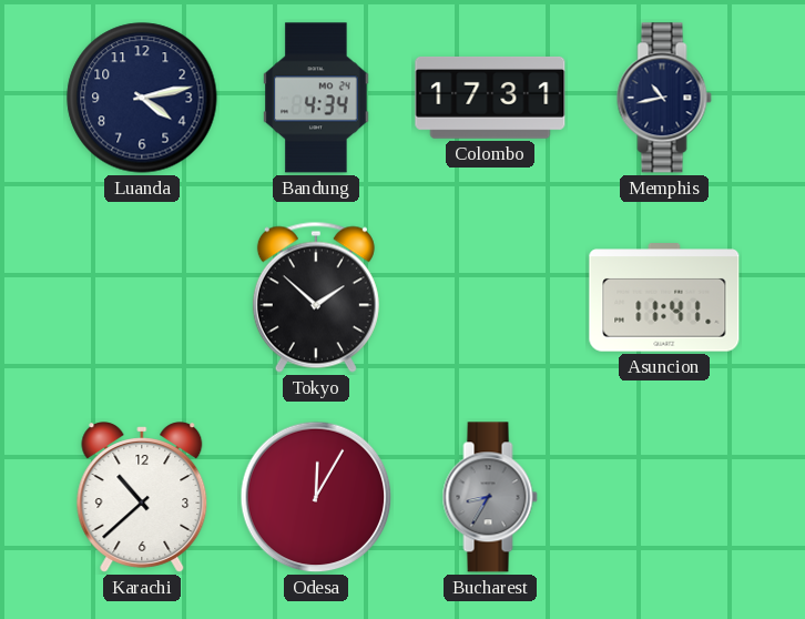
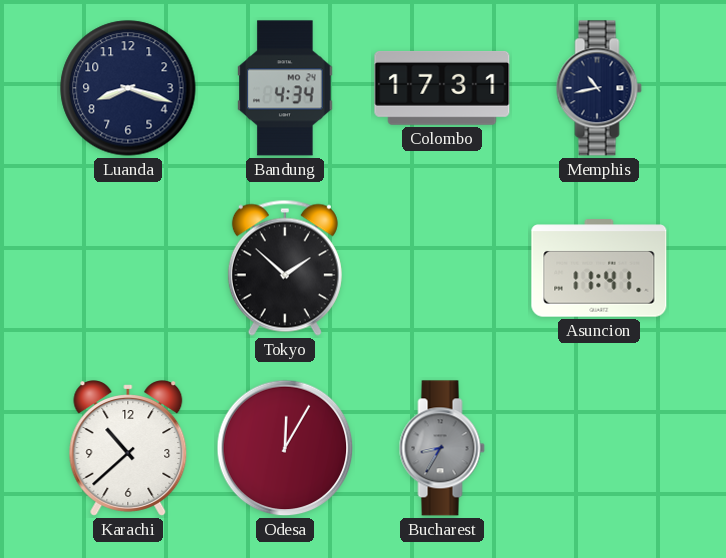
Luanda: 4:13 -> 8:18 (128, 88)
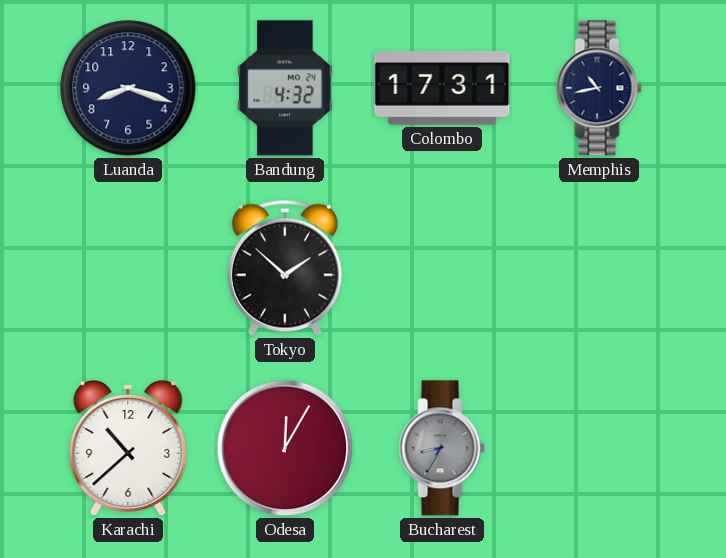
Bandung: 4:34 -> 4:32 (285, 88)
Asuncion: 11:41 -> none (599, 268)
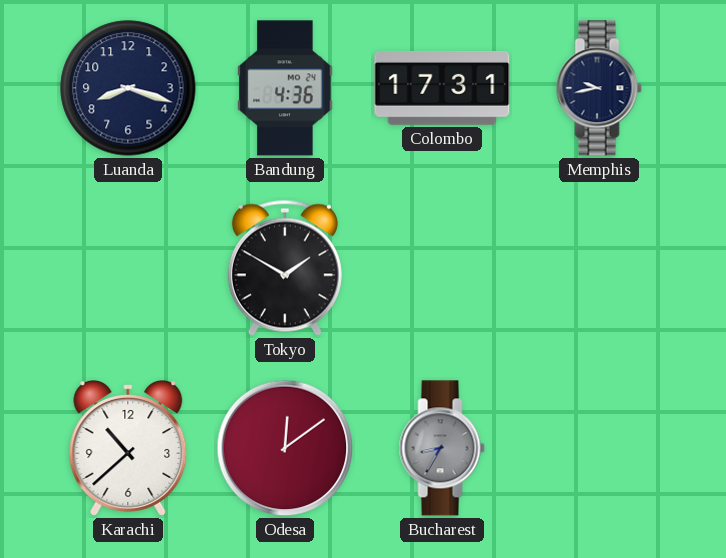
Bandung: 4:32 -> 4:36 (285, 88)
Memphis: 10:43 -> 9:43 (599, 88)
Tokyo: 1:52 -> 1:50 (285, 268)
Odesa: 12:05 -> 12:09 (285, 448)
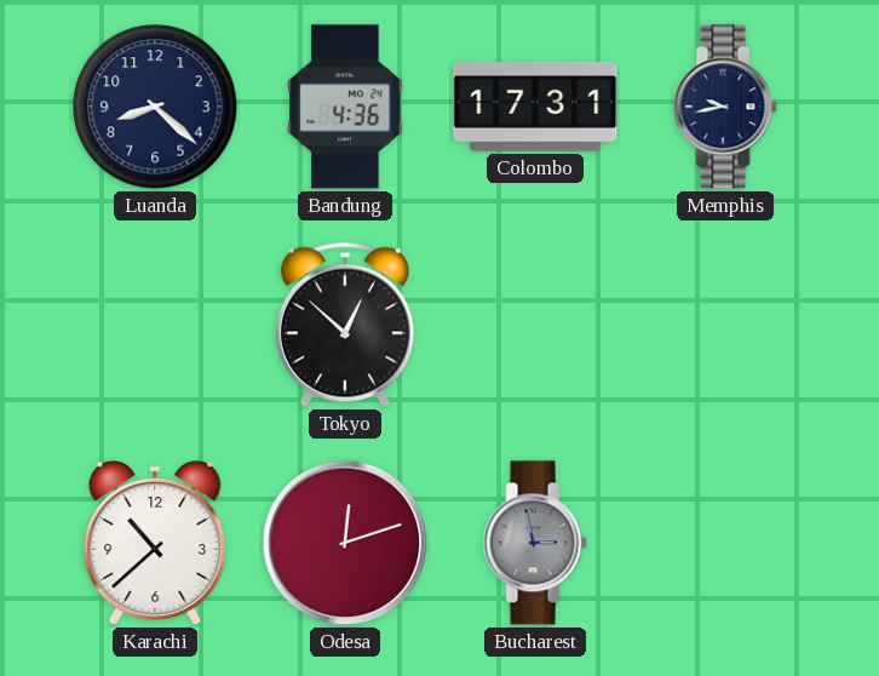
Luanda: 8:18 -> 8:22 (155, 107)
Tokyo: 1:50 -> 12:52 (345, 325)
Odesa: 12:09 -> 12:12 (345, 543)
Bucharest: 8:35 -> 2:58 (535, 543)
